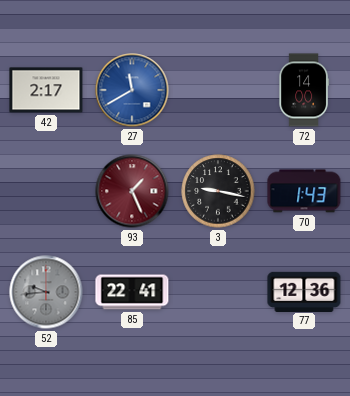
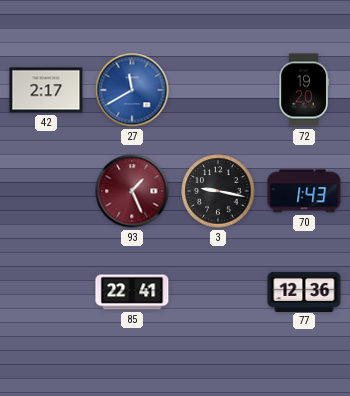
72: 14:00 -> 19:20 (304, 90)
52: 9:44 -> none (46, 292)
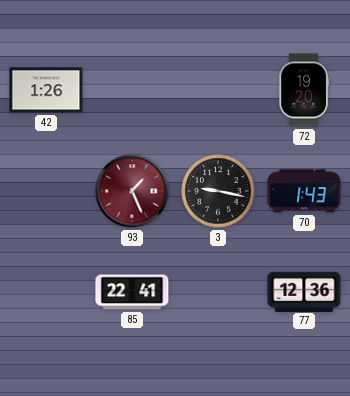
42: 2:17 -> 1:26 (46, 90)
27: 11:40 -> none (132, 90)
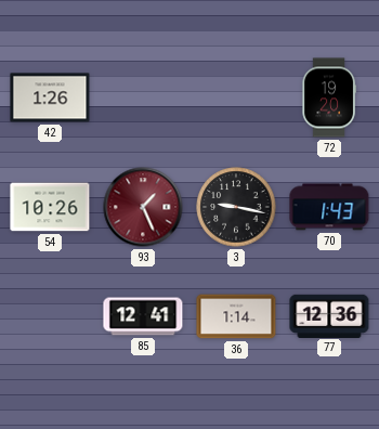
54: none -> 10:26 (50, 207)
85: 22:41 -> 12:41 (143, 316)
36: none -> 1:14 (236, 316)
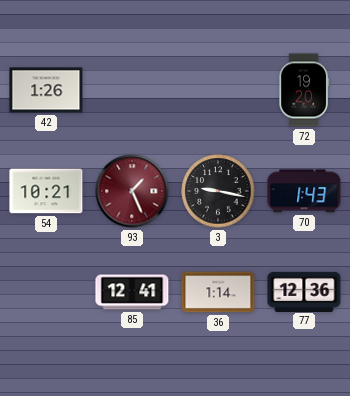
54: 10:26 -> 10:21 (46, 191)
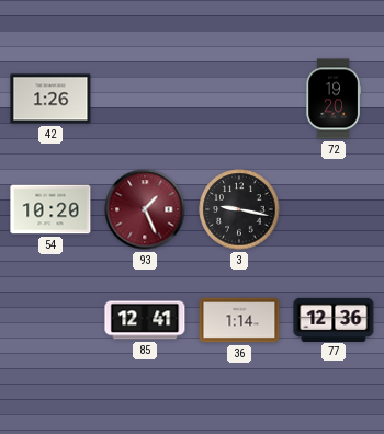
54: 10:21 -> 10:20 (50, 209)
70: 1:43 -> none (304, 191)
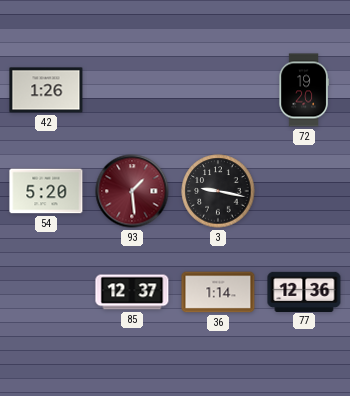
54: 10:20 -> 5:20 (46, 191)
93: 1:26 -> 1:29 (132, 191)
85: 12:41 -> 12:37 (132, 292)
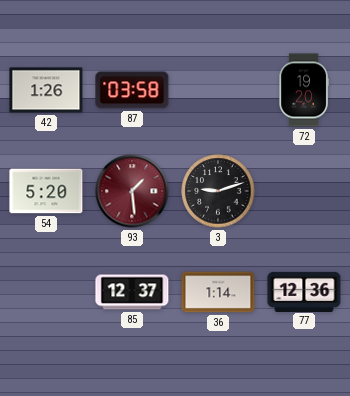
87: none -> 03:58 (132, 90)
3: 9:17 -> 9:12 (218, 191)
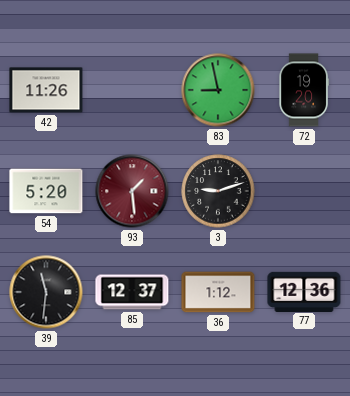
42: 1:26 -> 11:26 (46, 90)
87: 03:58 -> none (132, 90)
83: none -> 8:58 (218, 90)
39: none -> 11:31 (46, 292)
36: 1:14 -> 1:12 (218, 292)
